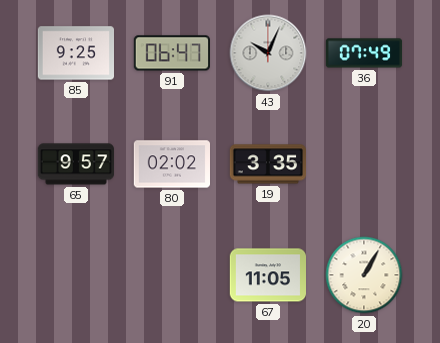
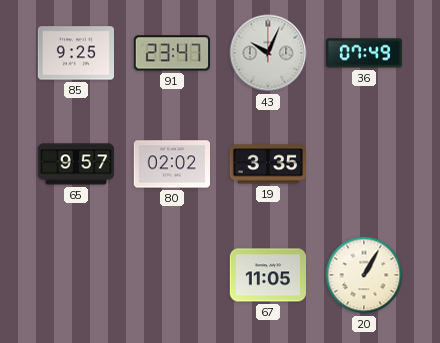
91: 06:47 -> 23:47 (171, 53)
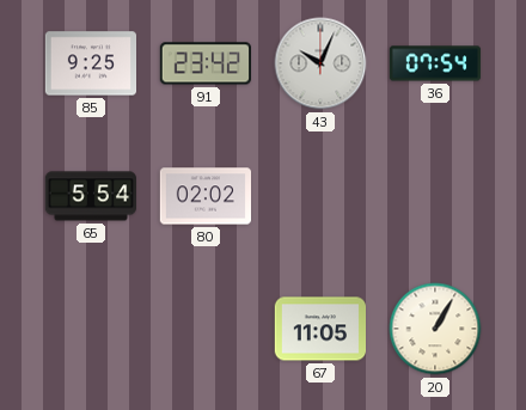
91: 23:47 -> 23:42 (204, 63)
36: 07:49 -> 07:54 (435, 63)
65: 9:57 -> 5:54 (90, 196)
19: 3:35 -> none (267, 164)
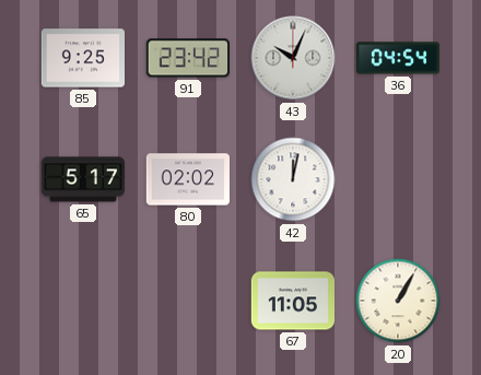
36: 07:54 -> 04:54 (398, 58)
65: 5:54 -> 5:17 (82, 179)
42: none -> 12:02 (293, 179)
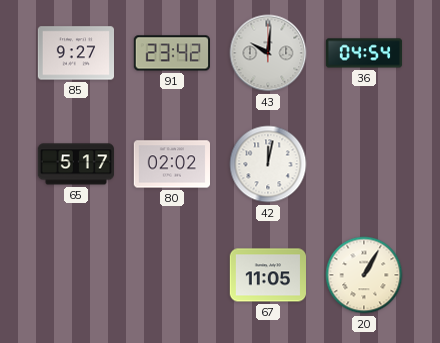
85: 9:25 -> 9:27 (75, 53)
43: 10:04 -> 10:01 (268, 53)
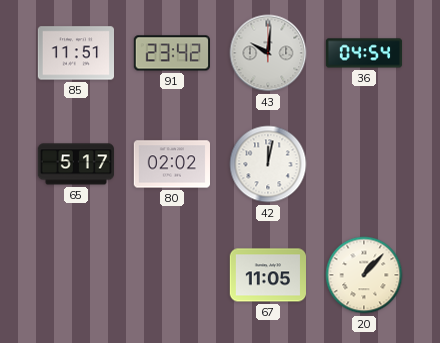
85: 9:27 -> 11:51 (75, 53)
20: 1:05 -> 1:07 (364, 275)
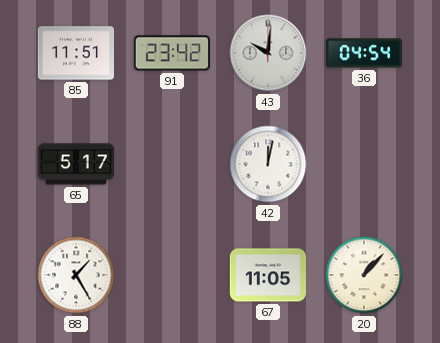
80: 02:02 -> none (171, 164)
88: none -> 1:25 (76, 275)
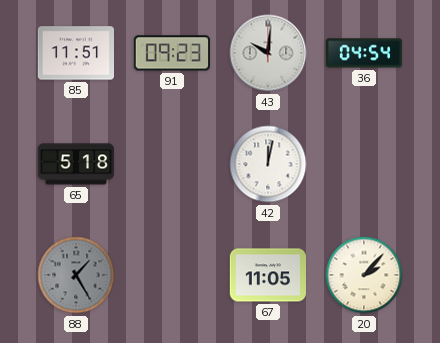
91: 23:42 -> 09:23 (171, 53)
65: 5:17 -> 5:18 (75, 164)
88 dial: white -> grey (76, 275)
20: 1:07 -> 2:07 (364, 275)
